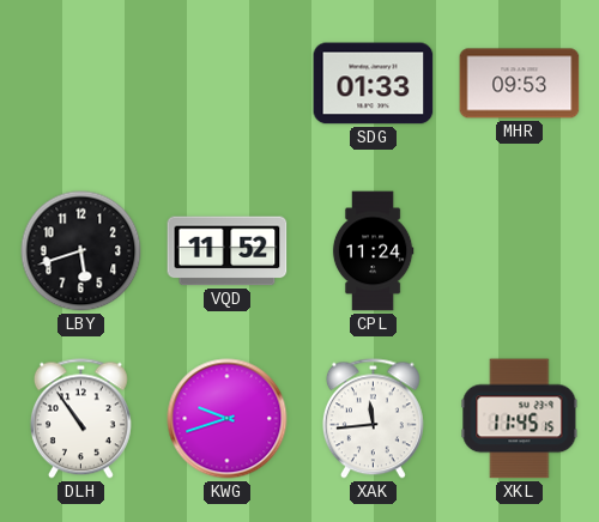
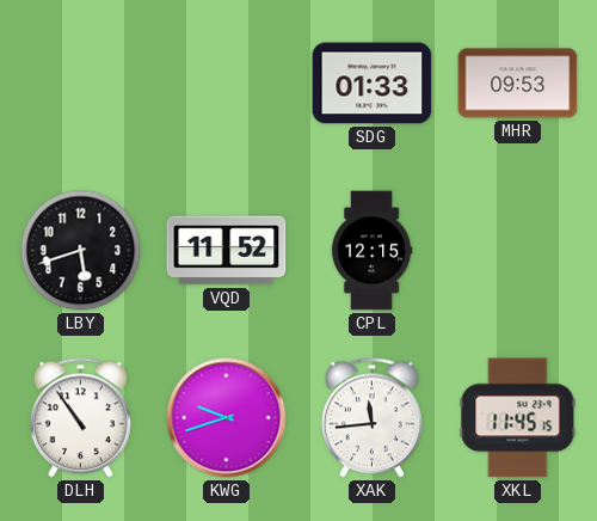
CPL: 11:24 -> 12:15 (371, 251)
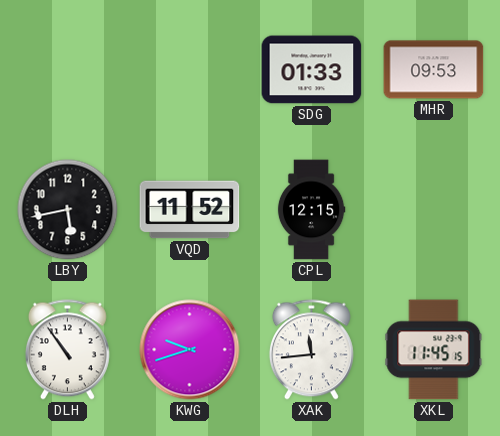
LBY: 5:42 -> 5:43 (68, 210)
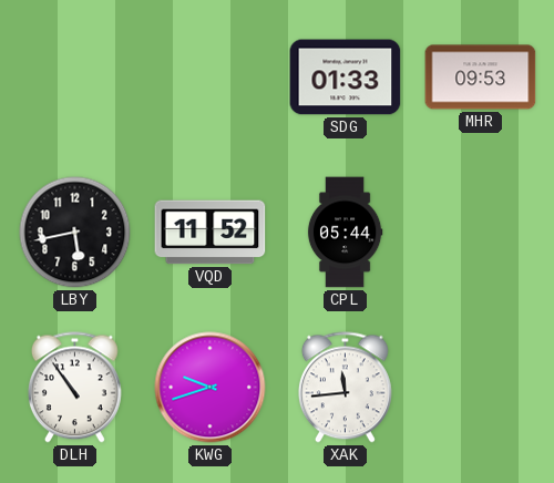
CPL: 12:15 -> 05:44 (345, 233)
XKL: 11:45 -> none (434, 350)
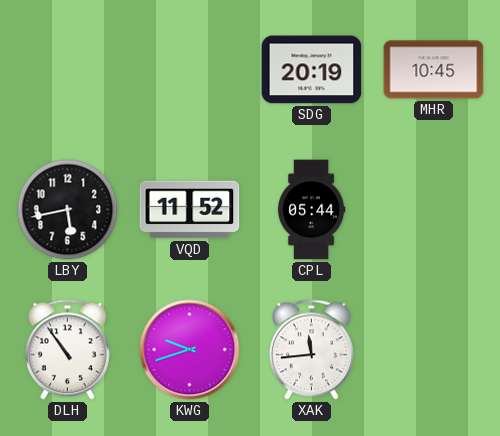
SDG: 01:33 -> 20:19 (312, 70)
MHR: 09:53 -> 10:45 (434, 70)
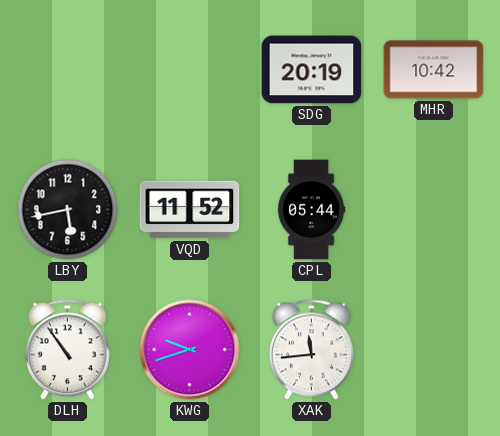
MHR: 10:45 -> 10:42 (434, 70)
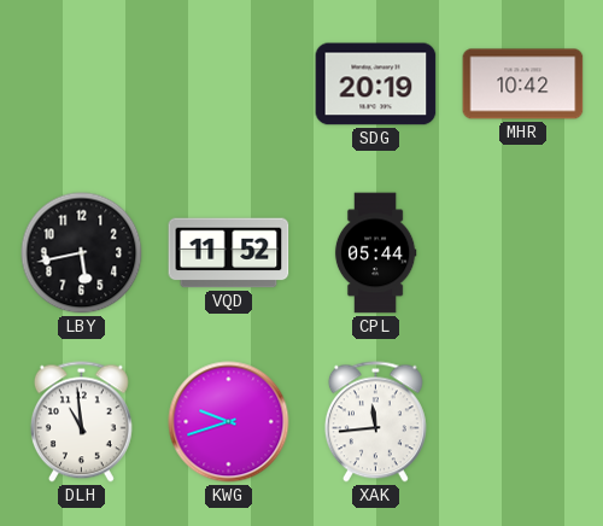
DLH: 10:54 -> 10:59 (81, 422)
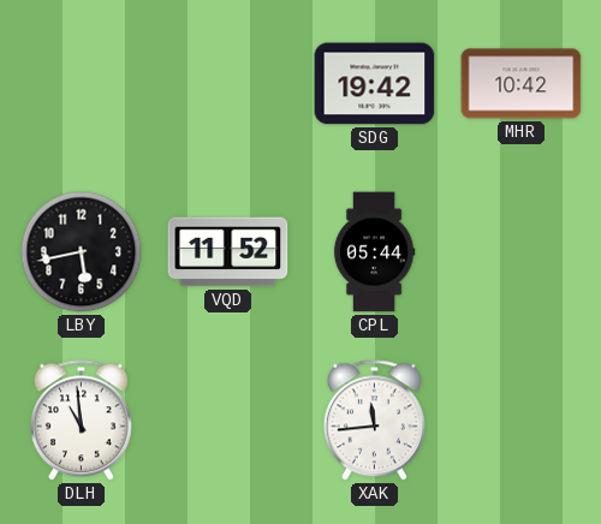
SDG: 20:19 -> 19:42 (375, 84)
KWG: 9:42 -> none (229, 422)
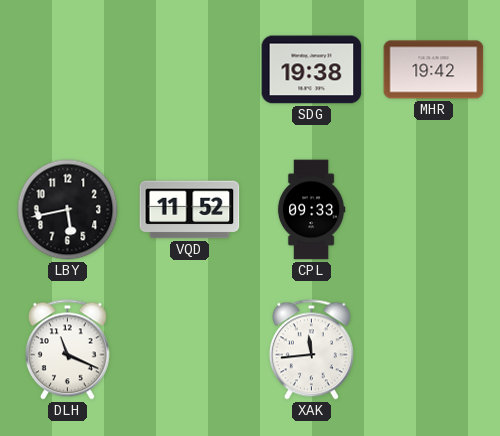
SDG: 19:42 -> 19:38 (312, 70)
MHR: 10:42 -> 19:42 (434, 70)
CPL: 05:44 -> 09:33 (311, 210)
DLH: 10:59 -> 11:19 (67, 350)
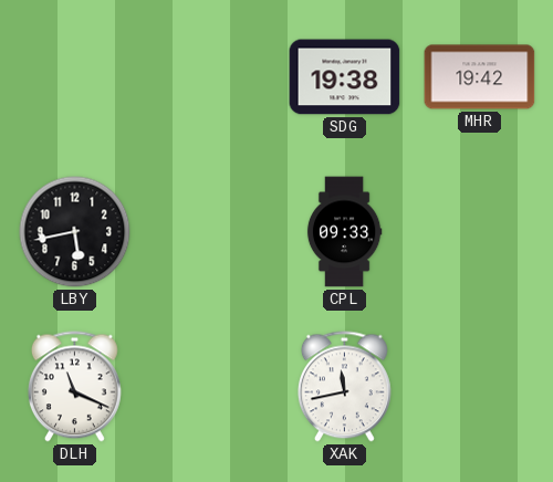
VQD: 11:52 -> none (190, 210)
XAK: 11:44 -> 11:43 (344, 387)
